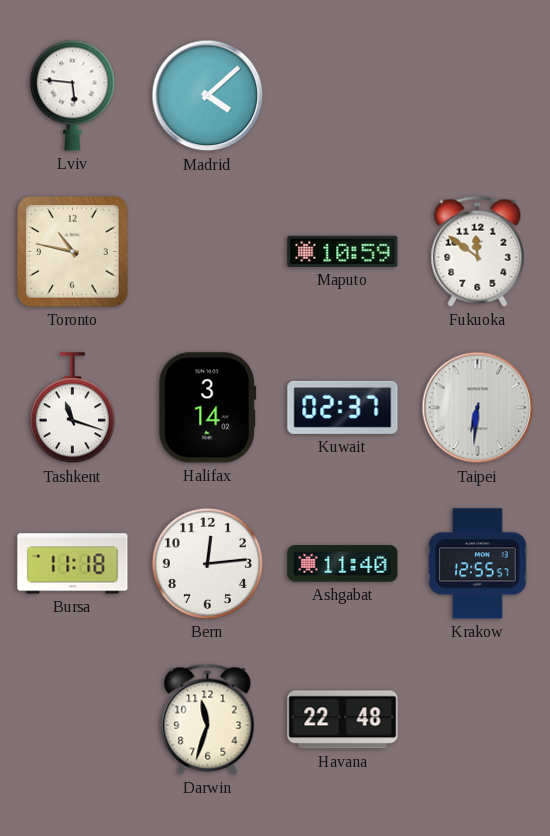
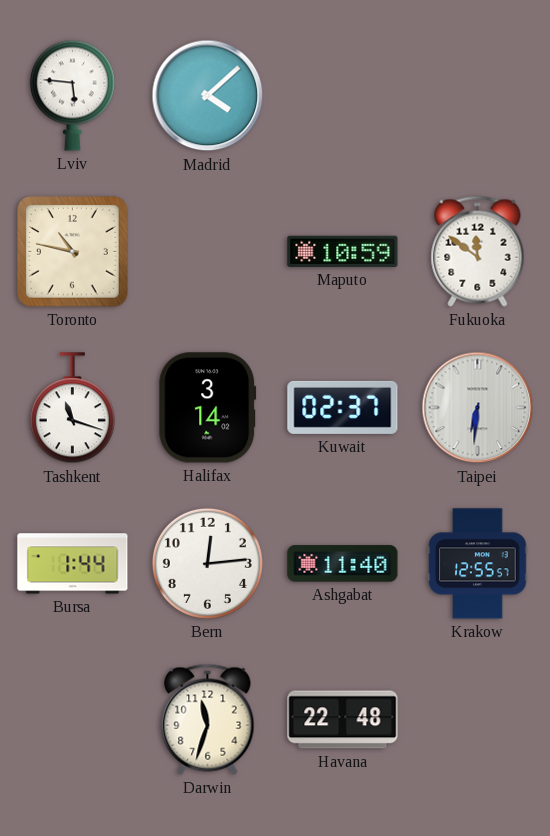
Bursa: 11:18 -> 1:44 (73, 564)
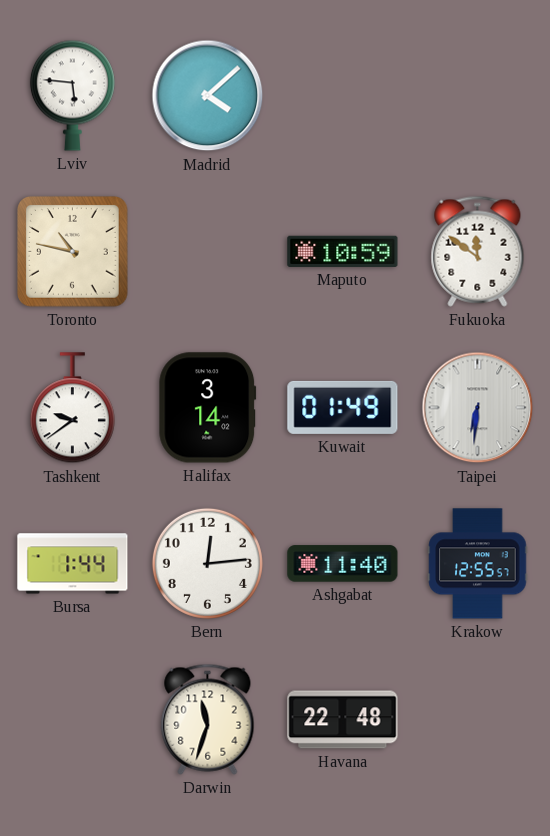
Tashkent: 11:18 -> 9:39 (72, 408)
Kuwait: 02:37 -> 01:49 (343, 407)
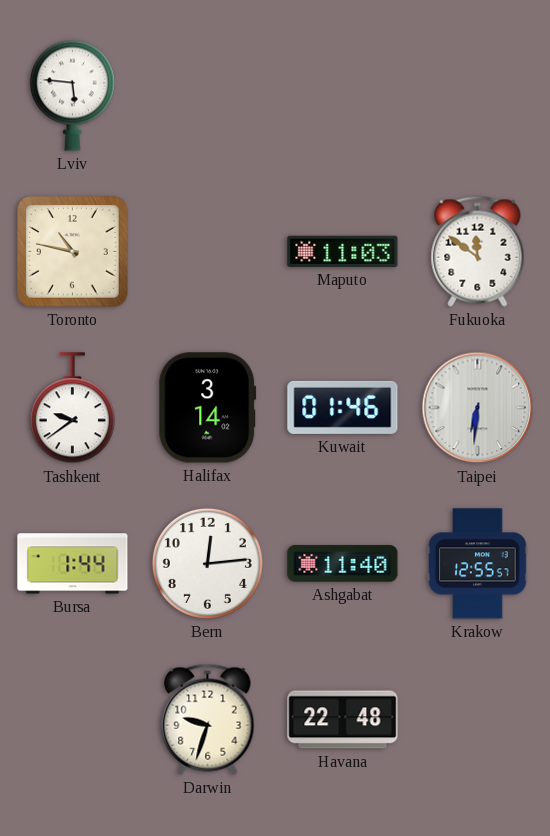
Madrid: 4:08 -> none (208, 96)
Maputo: 10:59 -> 11:03 (343, 251)
Kuwait: 01:49 -> 01:46 (343, 407)
Darwin: 11:33 -> 9:33 (208, 719)
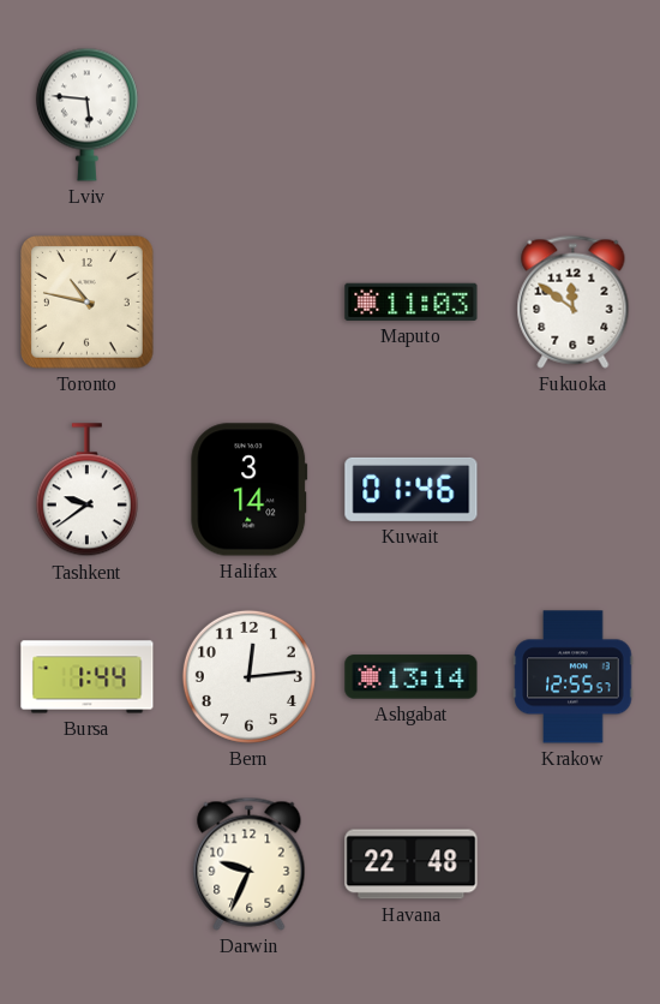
Taipei: 6:31 -> none (478, 408)
Ashgabat: 11:40 -> 13:14 (412, 677)
Darwin: 9:33 -> 9:34 (250, 863)
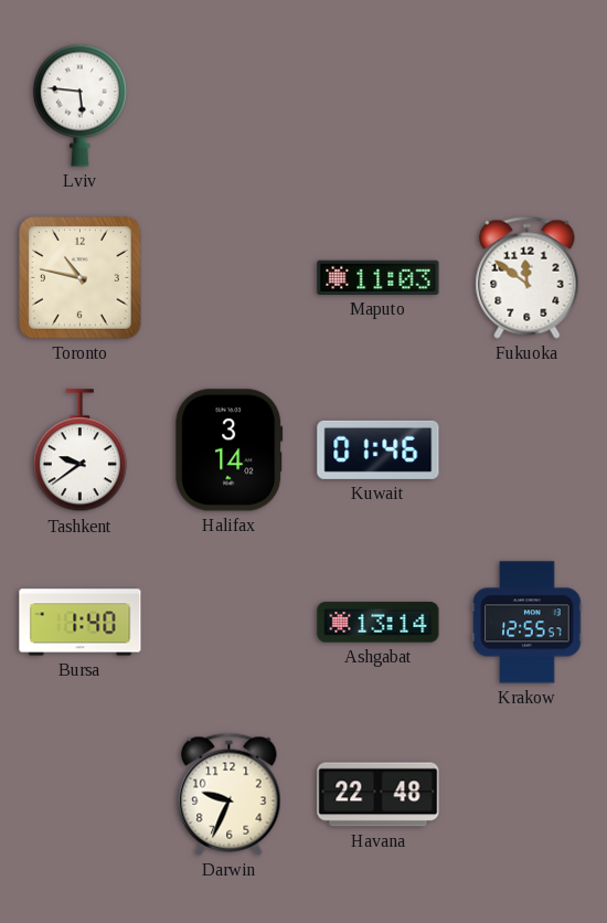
Bursa: 1:44 -> 1:40 (81, 623)
Bern: 12:14 -> none (248, 676)
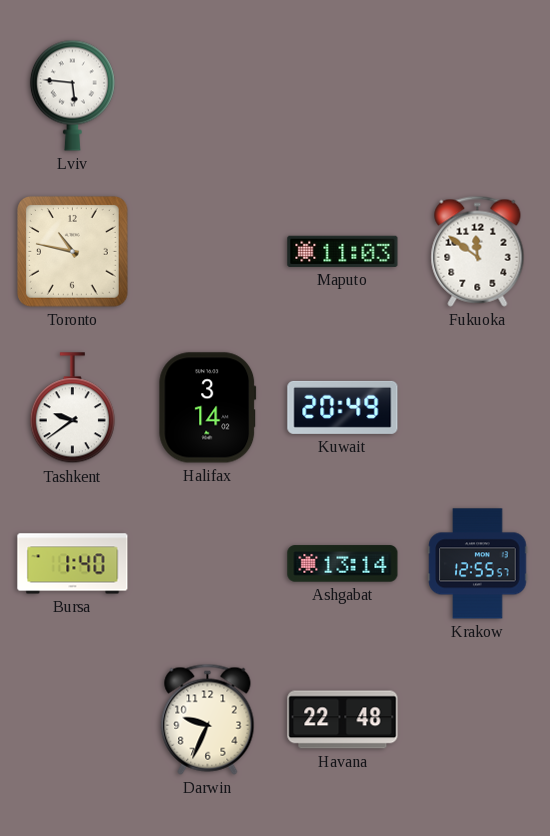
Kuwait: 01:46 -> 20:49 (343, 407)
